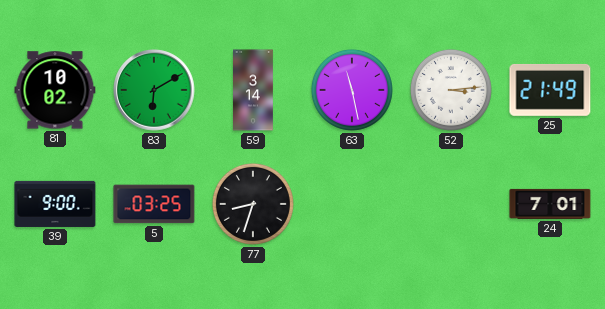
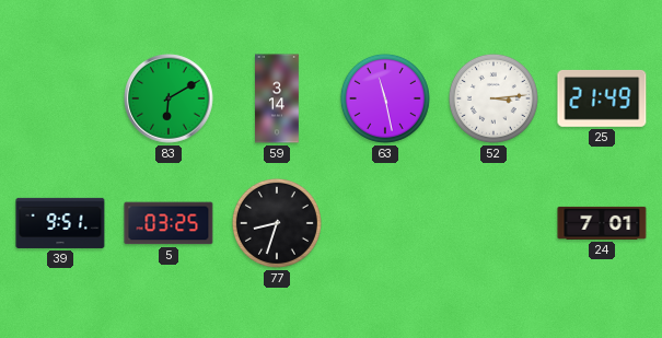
81: 10:02 -> none (55, 90)
39: 9:00 -> 9:51 (60, 223)
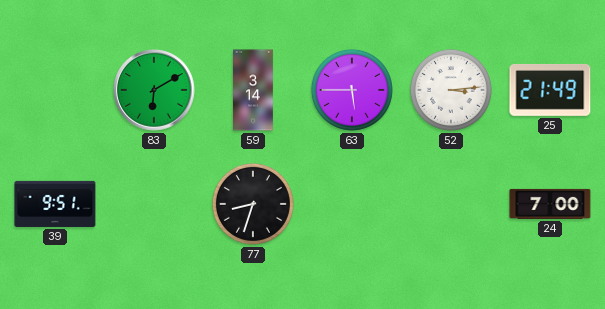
63: 11:28 -> 5:45 (352, 90)
5: 03:25 -> none (169, 223)
24: 7:01 -> 7:00 (550, 204)
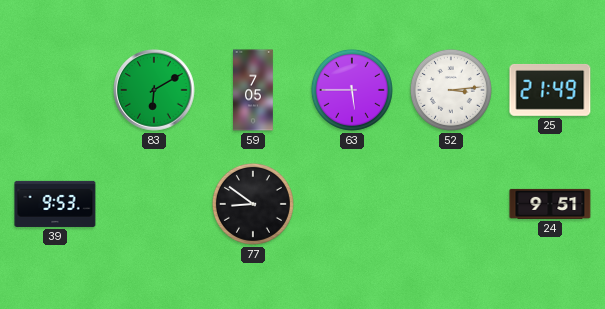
59: 3:14 -> 7:05 (254, 90)
39: 9:51 -> 9:53 (55, 204)
77: 8:33 -> 8:51 (253, 204)
24: 7:00 -> 9:51 (550, 204)
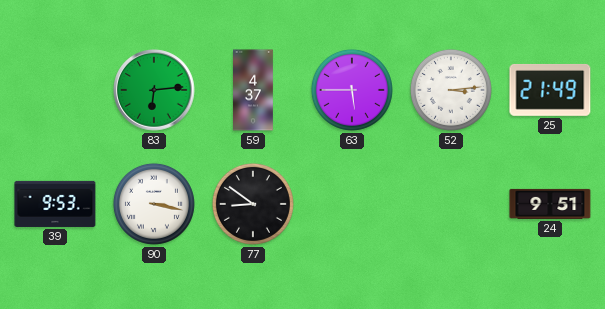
83: 6:10 -> 6:14 (154, 90)
59: 7:05 -> 4:37 (254, 90)
90: none -> 3:17 (154, 204)
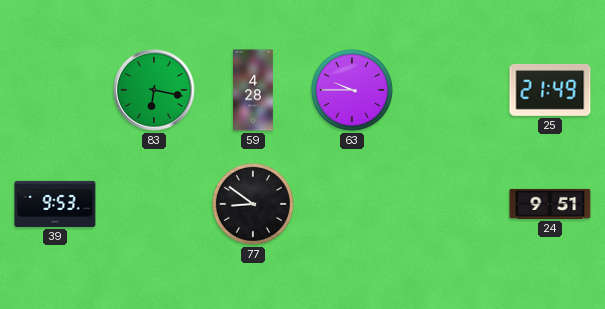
83: 6:14 -> 6:17 (154, 90)
59: 4:37 -> 4:28 (254, 90)
63: 5:45 -> 9:45 (352, 90)
52: 3:14 -> none (451, 90)
90: 3:17 -> none (154, 204)
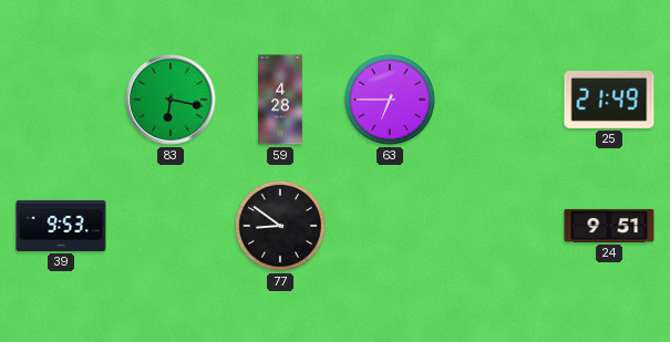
63: 9:45 -> 6:45 (390, 100)
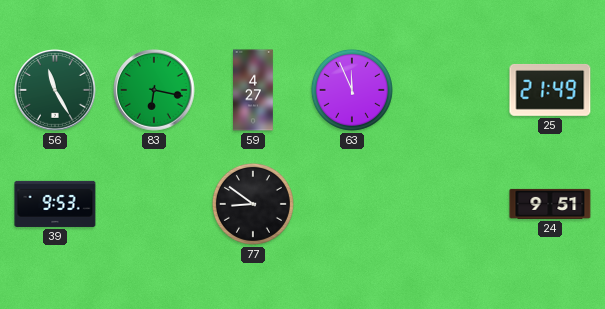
56: none -> 11:25 (55, 90)
59: 4:28 -> 4:27 (254, 90)
63: 6:45 -> 11:56 (352, 90)
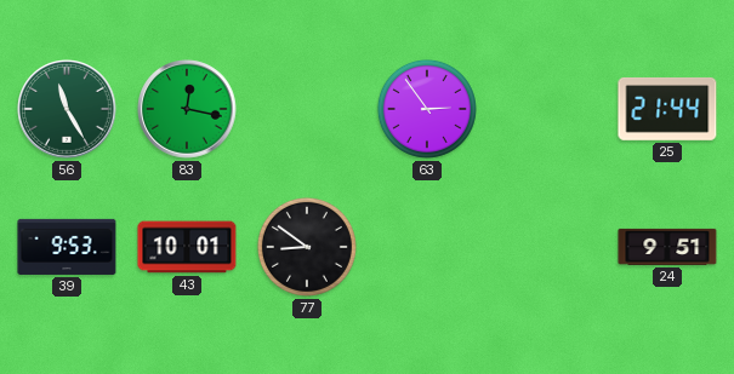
83: 6:17 -> 12:17 (187, 109)
59: 4:27 -> none (254, 90)
63: 11:56 -> 2:54 (427, 109)
25: 21:49 -> 21:44 (667, 109)
43: none -> 10:01 (187, 247)
